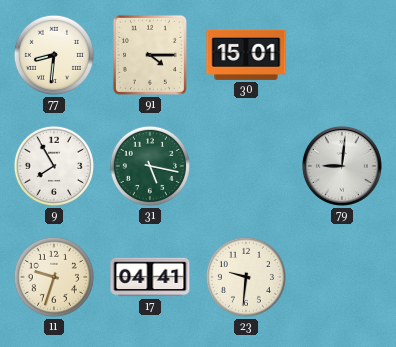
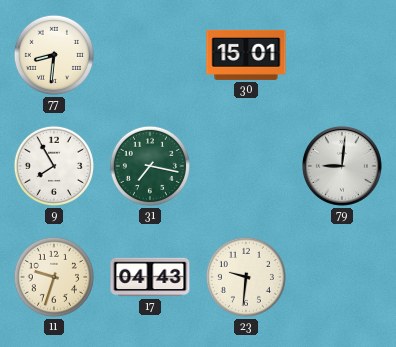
91: 4:15 -> none (150, 55)
31: 5:17 -> 7:17 (150, 166)
17: 04:41 -> 04:43 (150, 277)
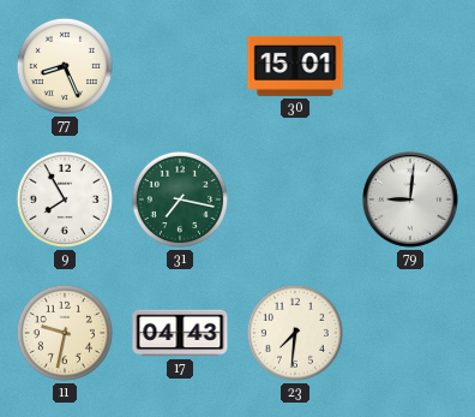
77: 8:31 -> 8:26 (65, 66)
11: 9:33 -> 9:32 (65, 333)
23: 9:31 -> 7:31 (295, 333)
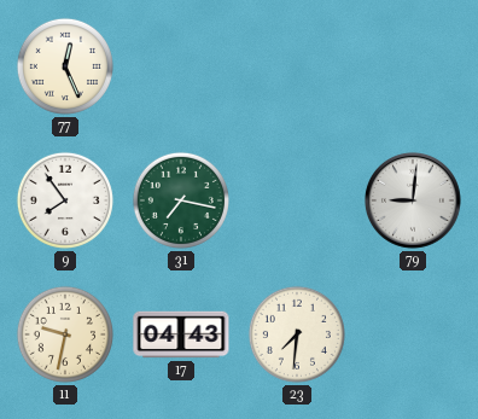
77: 8:26 -> 12:26 (65, 66)
30: 15:01 -> none (295, 66)
9: 7:55 -> 7:54 (65, 200)
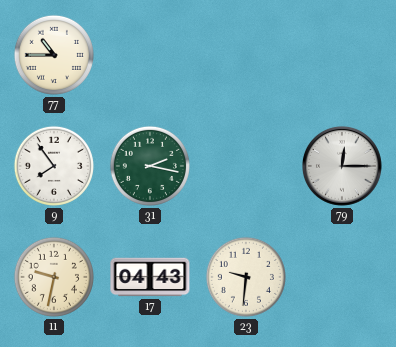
77: 12:26 -> 10:45 (54, 55)
31: 7:17 -> 2:17 (150, 166)
79: 9:01 -> 12:15 (342, 166)
23: 7:31 -> 9:31 (246, 277)
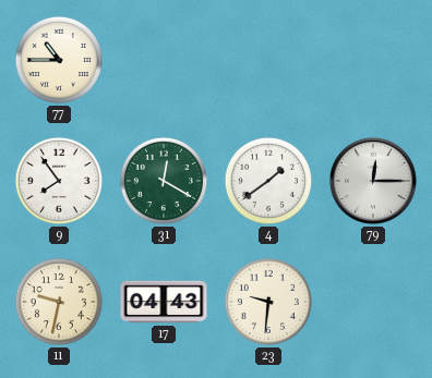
31: 2:17 -> 12:20 (164, 181)
4: none -> 1:39 (268, 181)
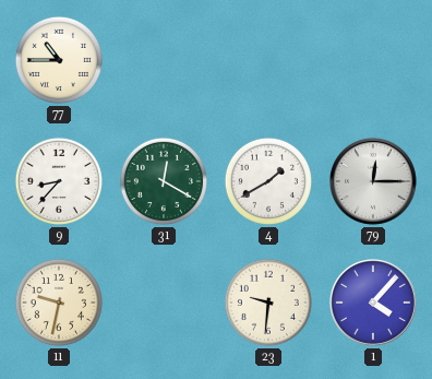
9: 7:54 -> 8:37 (59, 181)
4: 1:39 -> 1:40 (268, 181)
17: 04:43 -> none (164, 302)
1: none -> 4:07 (373, 303)
